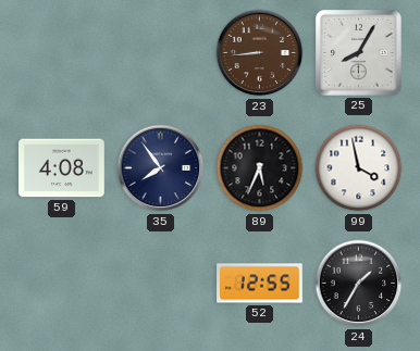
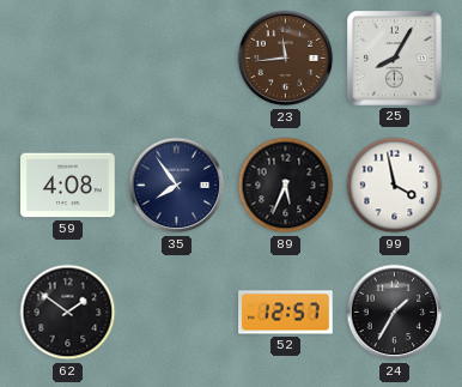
23: 8:44 -> 11:44 (286, 59)
62: none -> 1:51 (68, 313)
52: 12:55 -> 12:57 (286, 313)
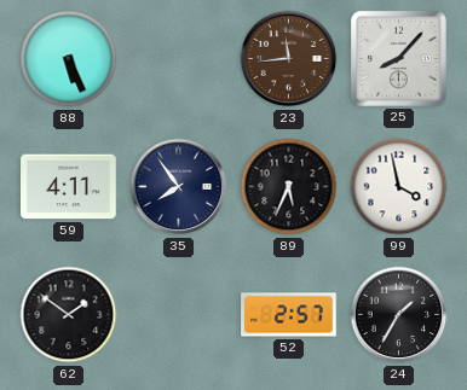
88: none -> 5:26 (69, 59)
25: 8:05 -> 8:07 (399, 59)
59: 4:08 -> 4:11 (69, 187)
52: 12:57 -> 2:57 (289, 315)
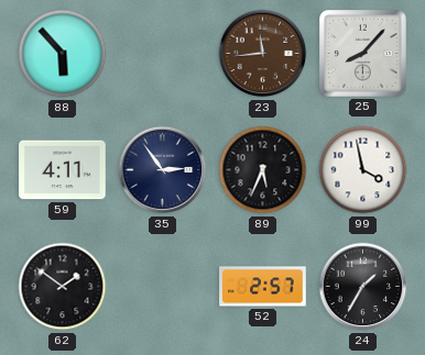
88: 5:26 -> 5:53 (63, 54)
35: 7:54 -> 2:54 (163, 170)
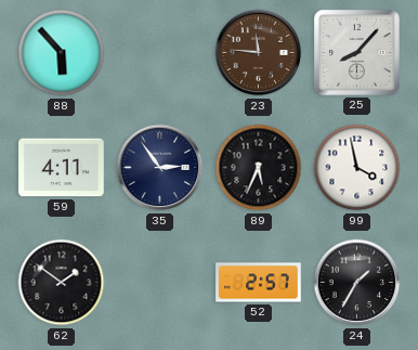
23: 11:44 -> 11:46 (259, 53)
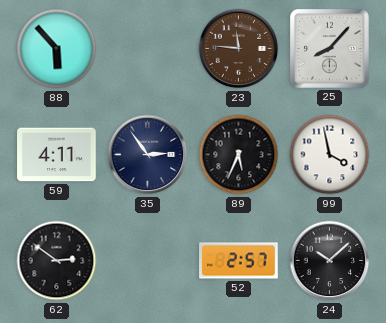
62: 1:51 -> 2:51 (57, 261)
24: 1:35 -> 10:08 (330, 261)
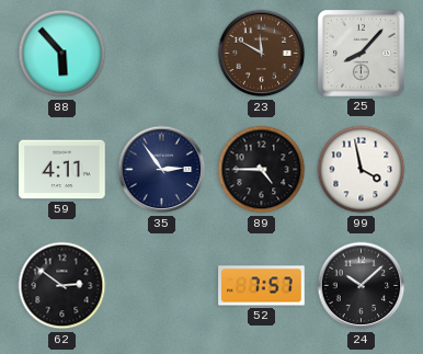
23: 11:46 -> 11:50 (262, 54)
89: 5:34 -> 4:45 (262, 170)
52: 2:57 -> 7:57 (262, 286)
